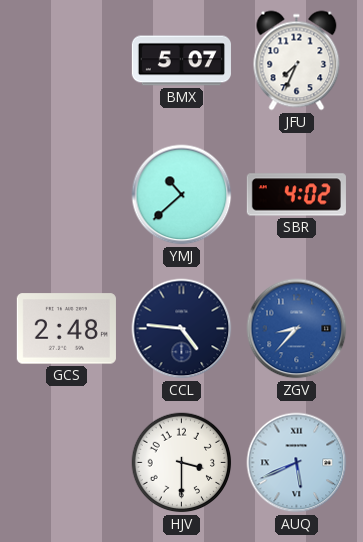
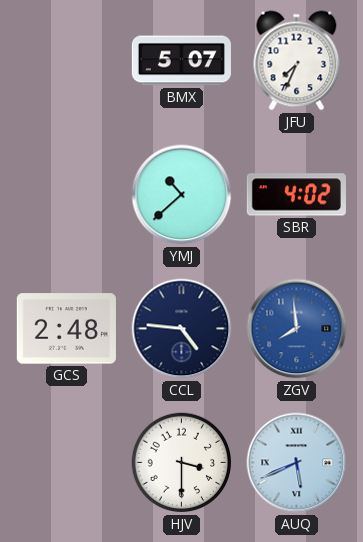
ZGV: 8:37 -> 7:59 (297, 329)
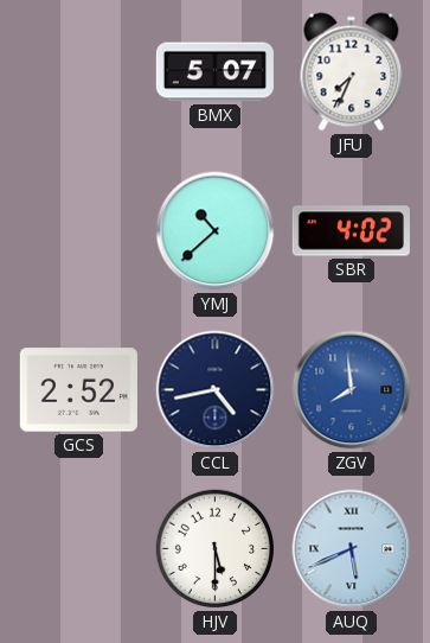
GCS: 2:48 -> 2:52 (78, 390)
CCL: 4:46 -> 4:43 (216, 390)
HJV: 3:30 -> 5:30 (216, 549)
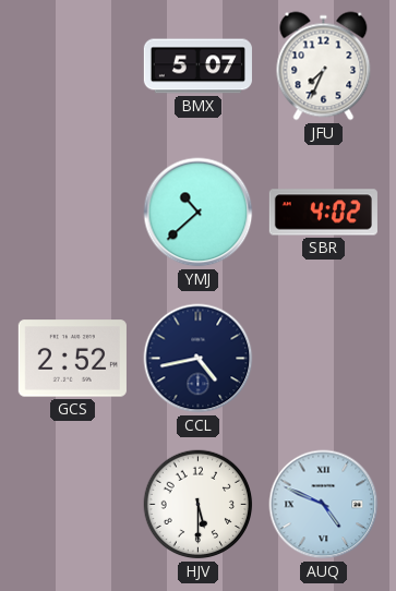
ZGV: 7:59 -> none (352, 390)
AUQ: 5:41 -> 4:49 (324, 505)
